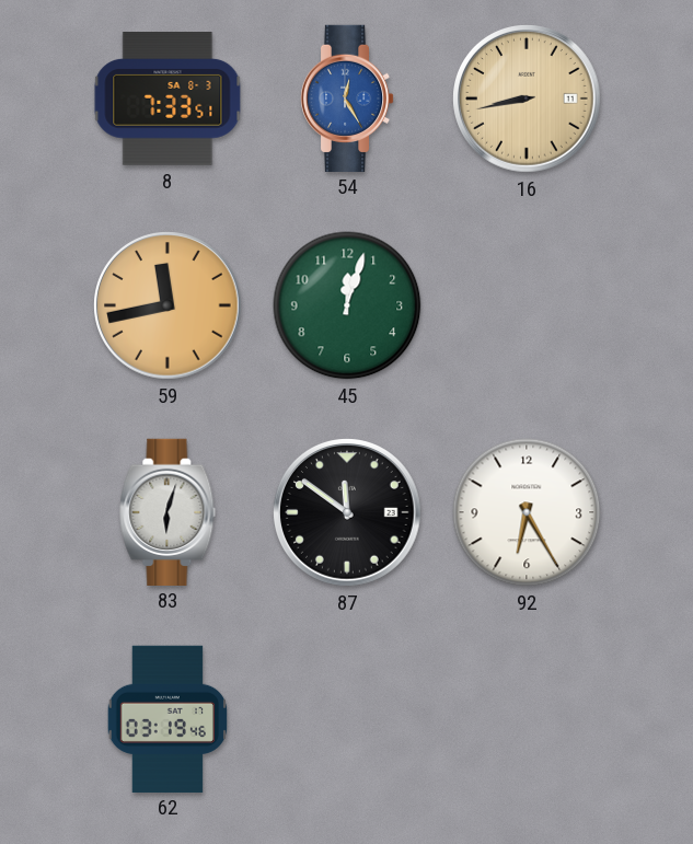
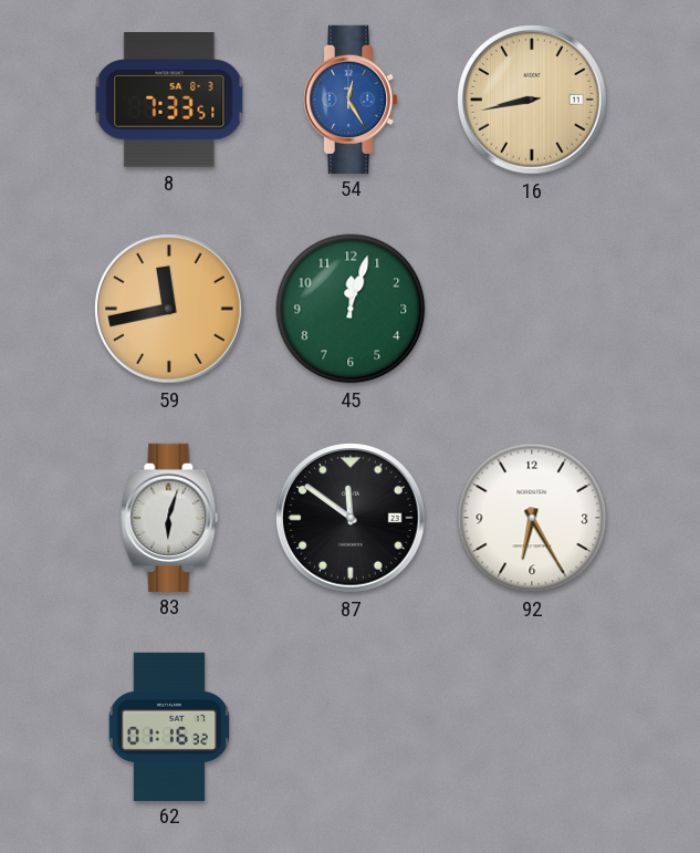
62: 03:19 -> 01:16 (169, 726)
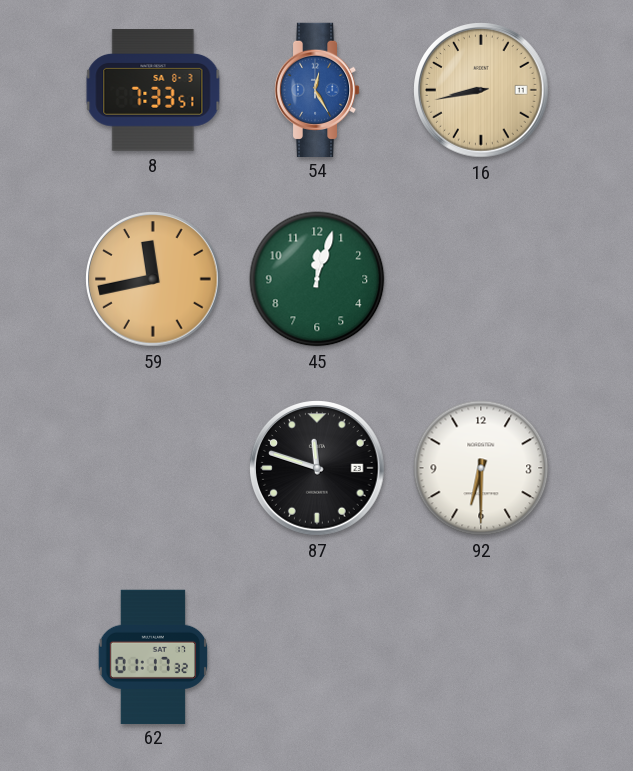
83: 6:03 -> none (169, 517)
87: 11:51 -> 11:48 (317, 468)
92: 6:25 -> 6:30 (481, 468)
62: 01:16 -> 01:17 (153, 656)
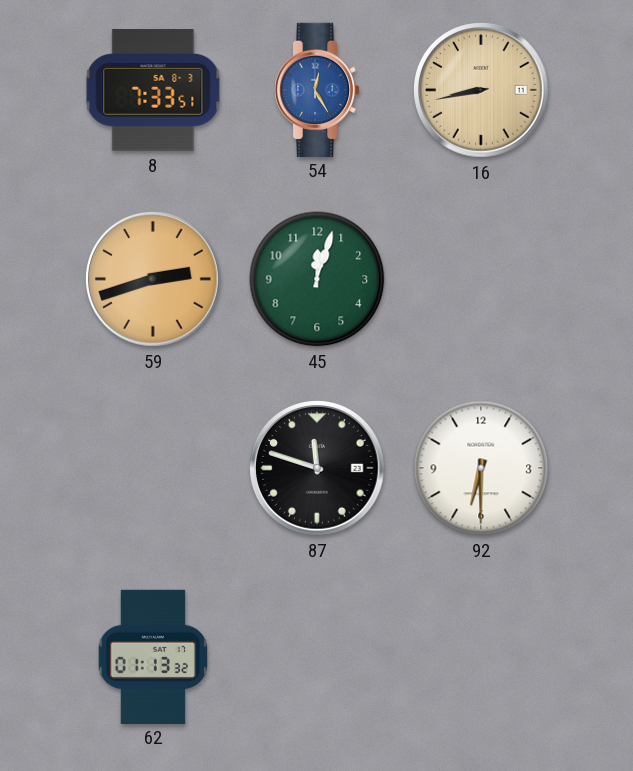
59: 11:43 -> 2:42 (153, 279)
62: 01:17 -> 01:13 (153, 656)
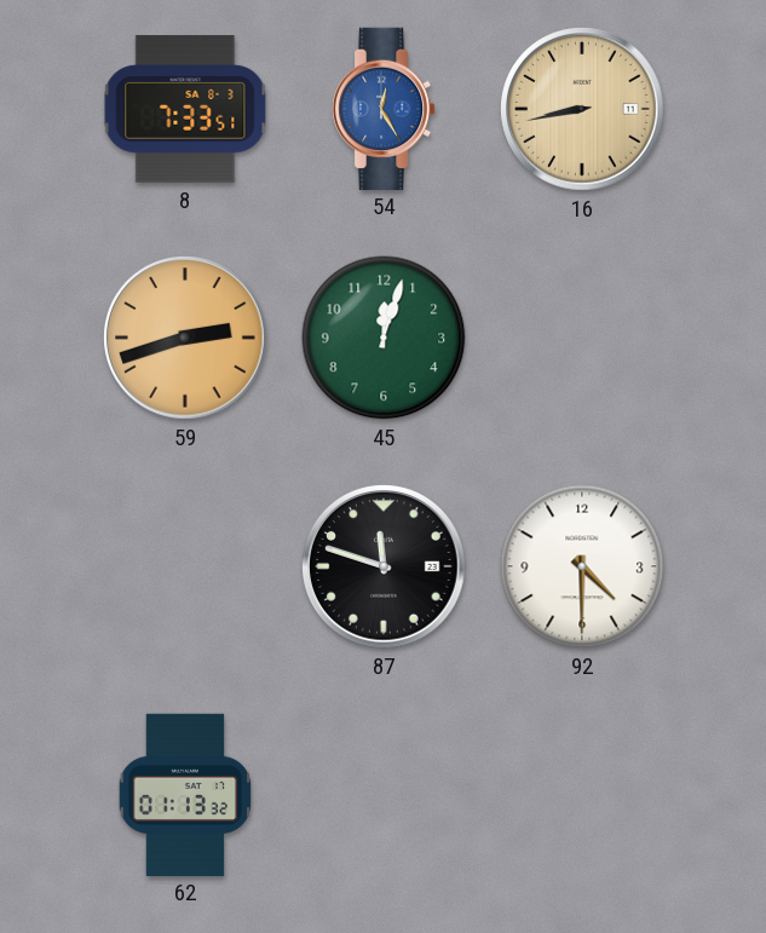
92: 6:30 -> 4:30 (582, 566)
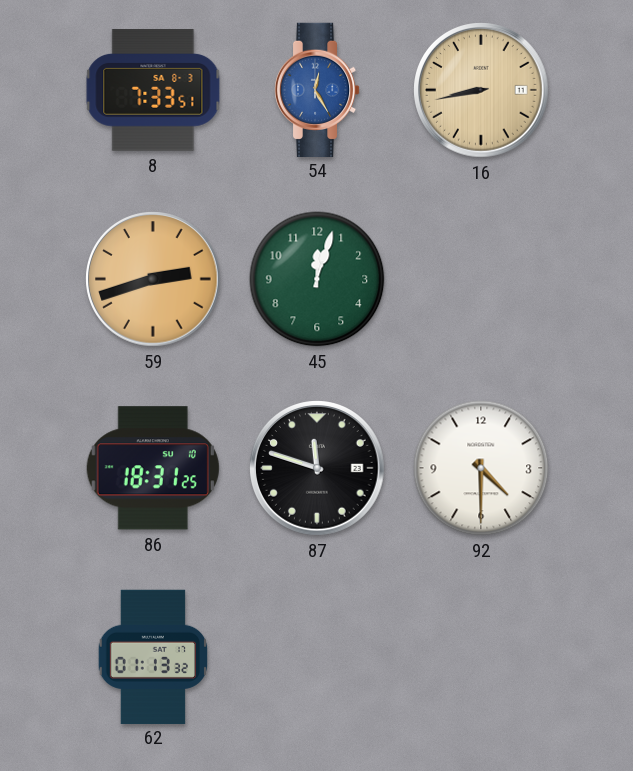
86: none -> 18:31 (153, 468)
